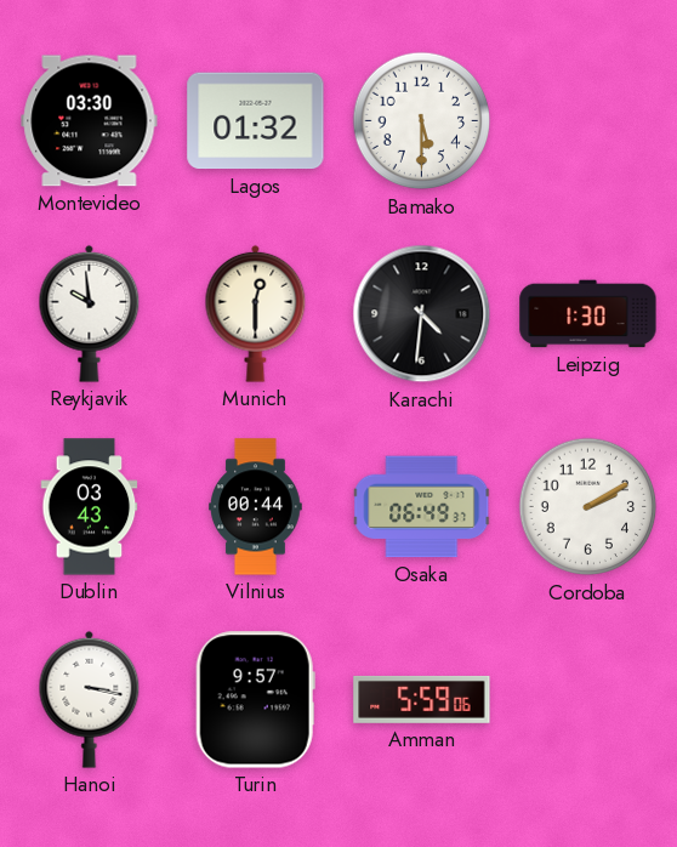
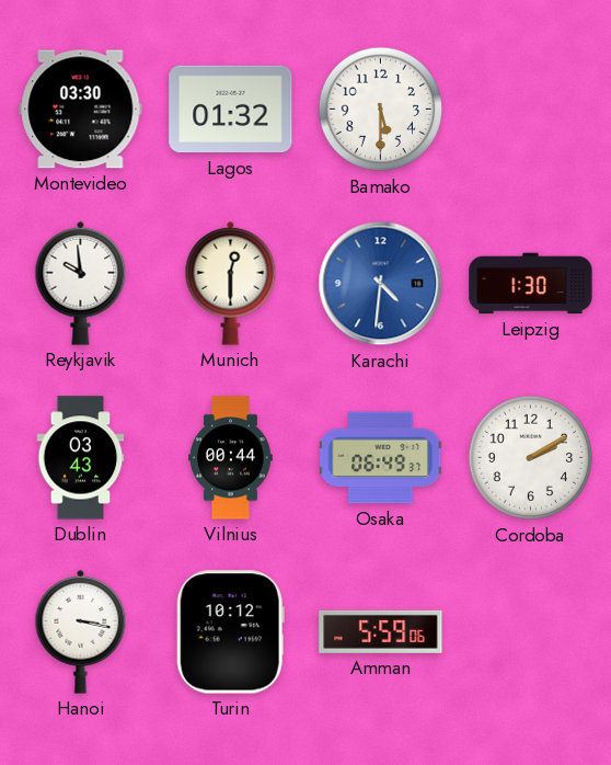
Karachi dial: black -> blue (381, 284)
Turin: 9:57 -> 10:12 (230, 632)
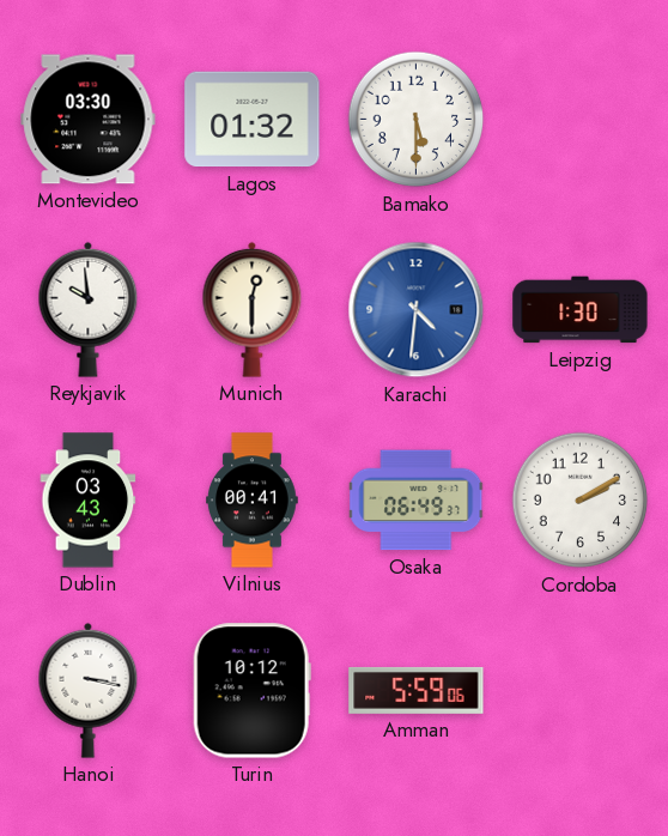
Vilnius: 00:44 -> 00:41 (253, 501)
